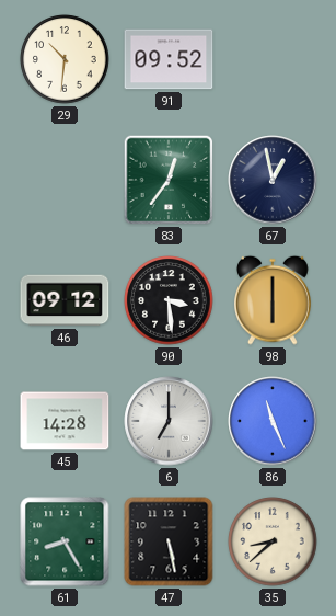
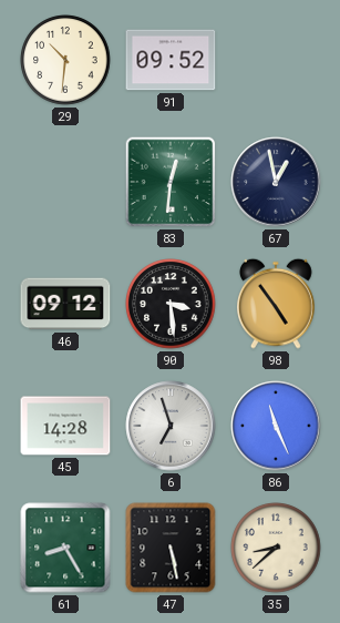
83: 12:36 -> 12:31 (171, 182)
98: 6:00 -> 4:54 (277, 304)
6: 7:00 -> 6:57 (171, 426)
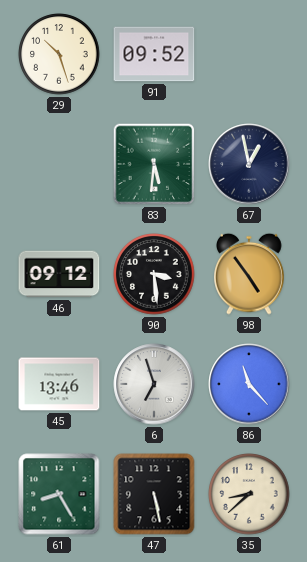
29: 10:31 -> 10:27 (59, 54)
83: 12:31 -> 5:31 (154, 164)
45: 14:28 -> 13:46 (59, 384)
86: 11:26 -> 11:23 (249, 384)
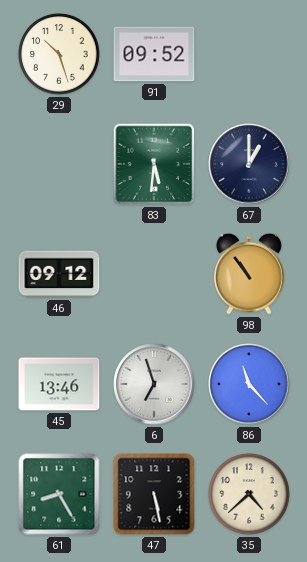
67: 12:58 -> 1:00 (249, 164)
90: 3:29 -> none (154, 274)
98: 4:54 -> 10:54 (250, 274)
35: 8:38 -> 4:38 (249, 494)
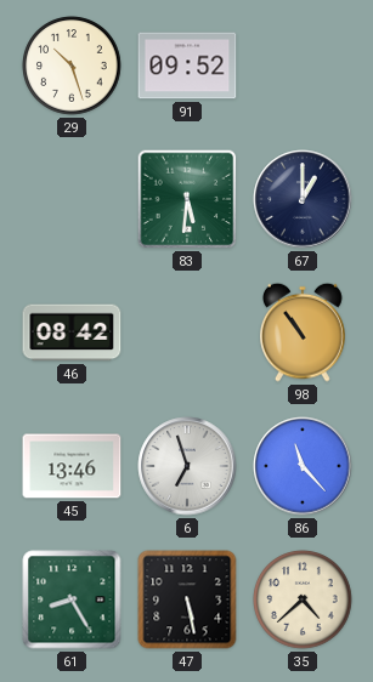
46: 09:12 -> 08:42 (72, 333)
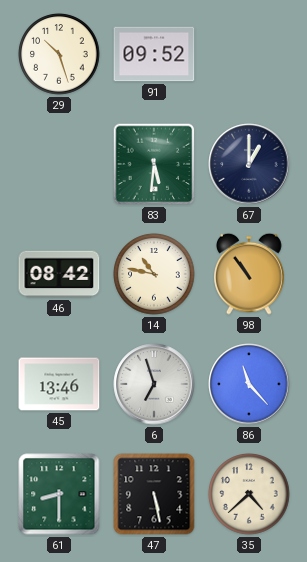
14: none -> 10:47 (154, 274)
61: 8:25 -> 8:30 (59, 494)
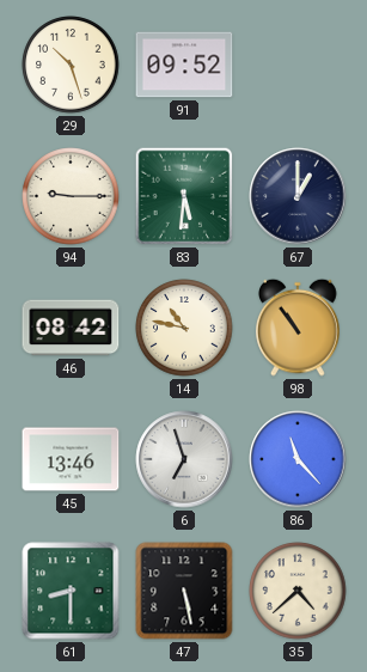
94: none -> 9:15 (71, 196)
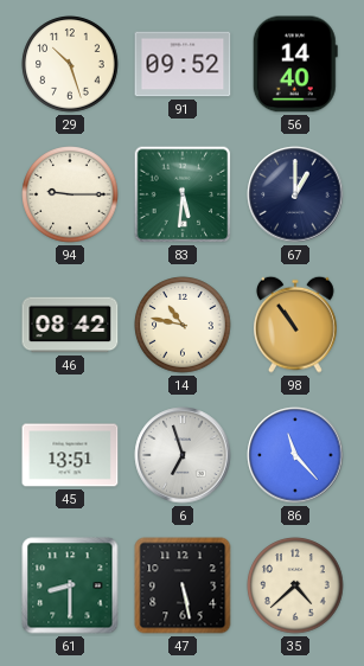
56: none -> 14:40 (295, 64)
45: 13:46 -> 13:51 (70, 455)
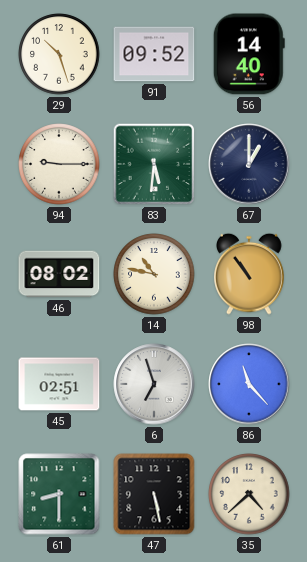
46: 08:42 -> 08:02 (59, 274)
45: 13:51 -> 02:51 (59, 384)
